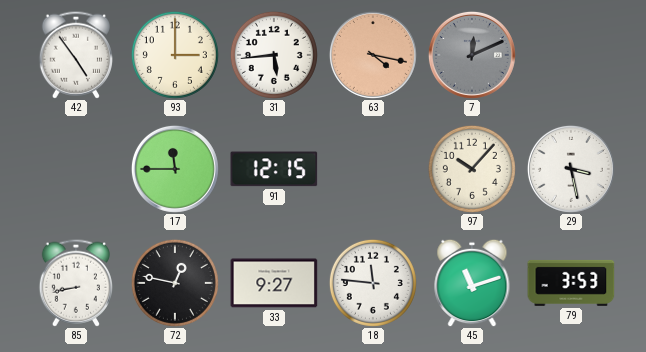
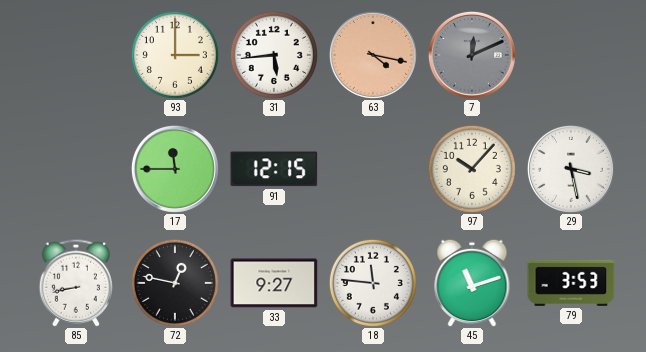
42: 4:54 -> none (75, 55)
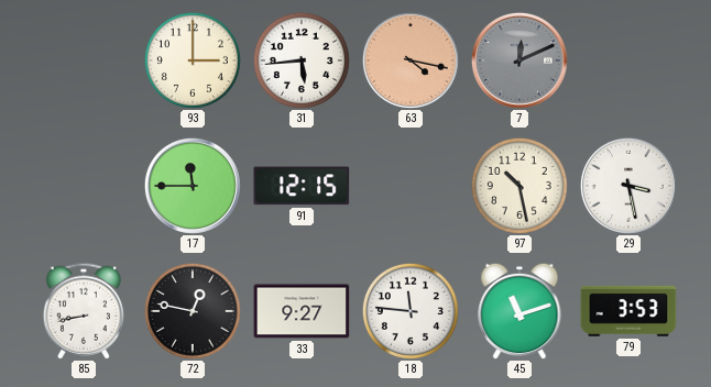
97: 10:07 -> 10:28 (519, 186)
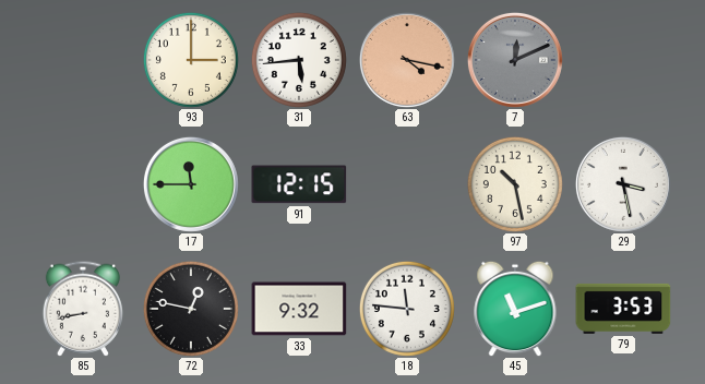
33: 9:27 -> 9:32 (299, 309)
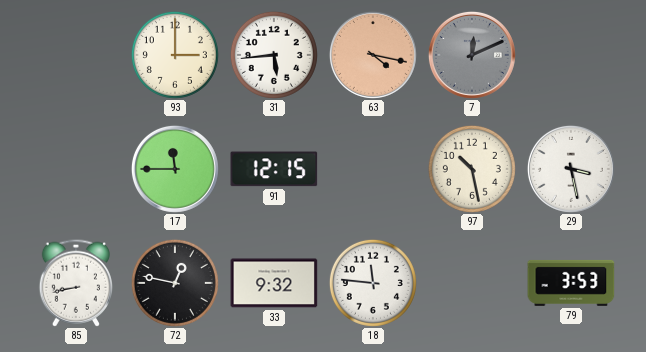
45: 11:12 -> none (515, 309)
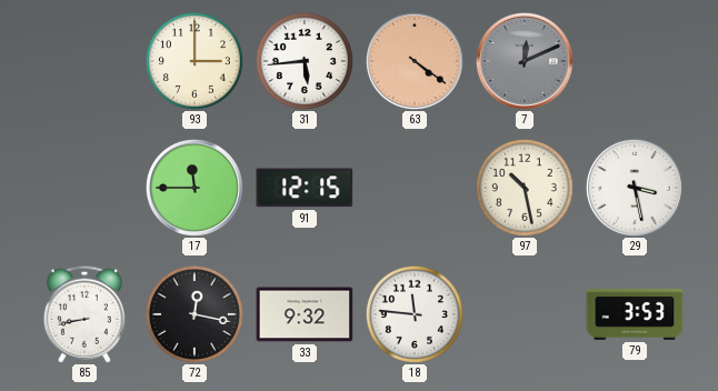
63: 4:17 -> 4:21 (415, 61)
72: 12:47 -> 12:17 (195, 314)
